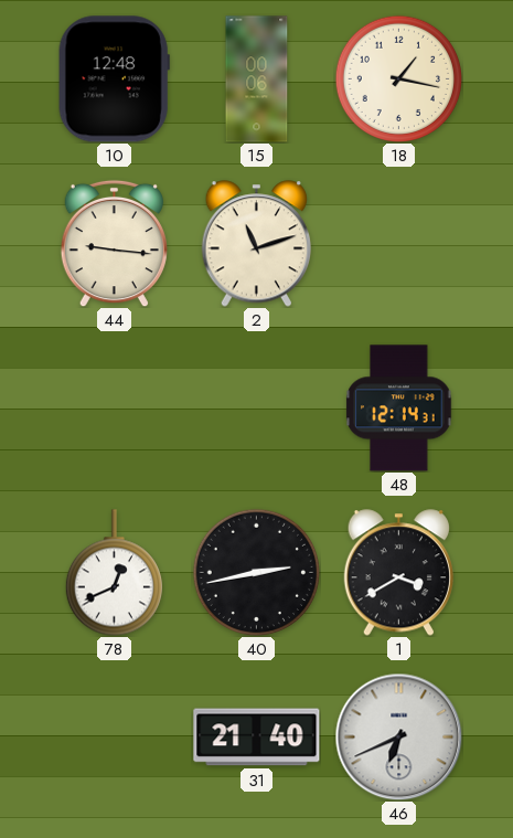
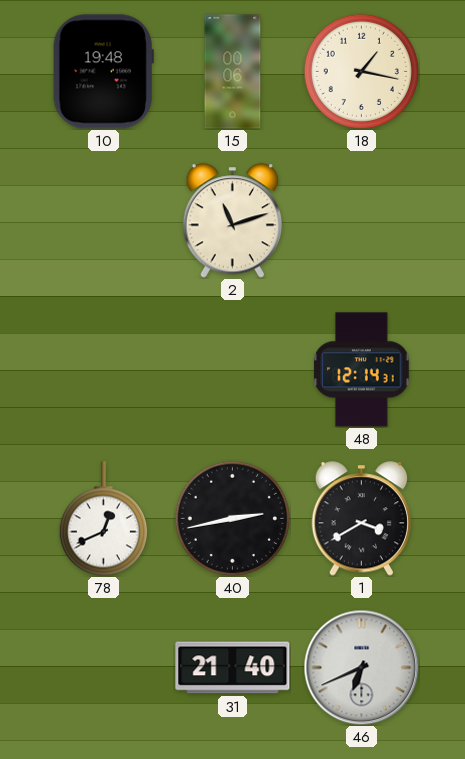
10: 12:48 -> 19:48 (103, 72)
44: 9:16 -> none (114, 243)
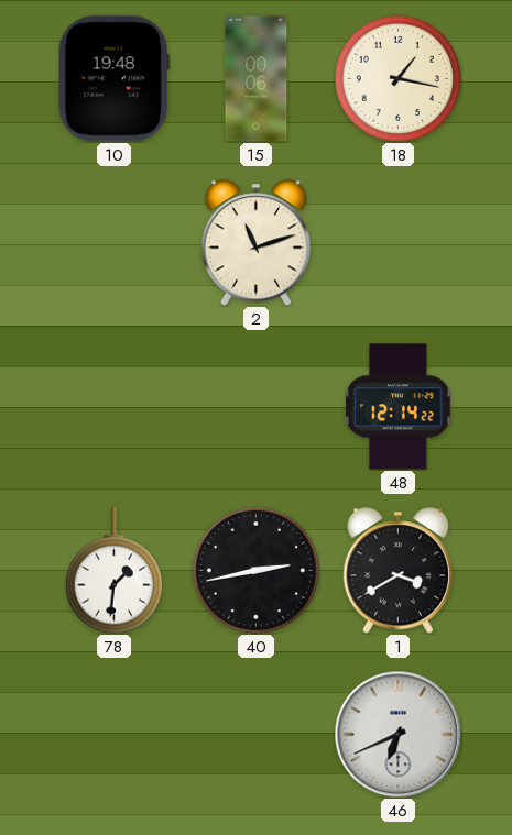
48: 12:14:31 -> 12:14:22 (399, 407)
78: 12:41 -> 1:31 (113, 571)
31: 21:40 -> none (233, 668)
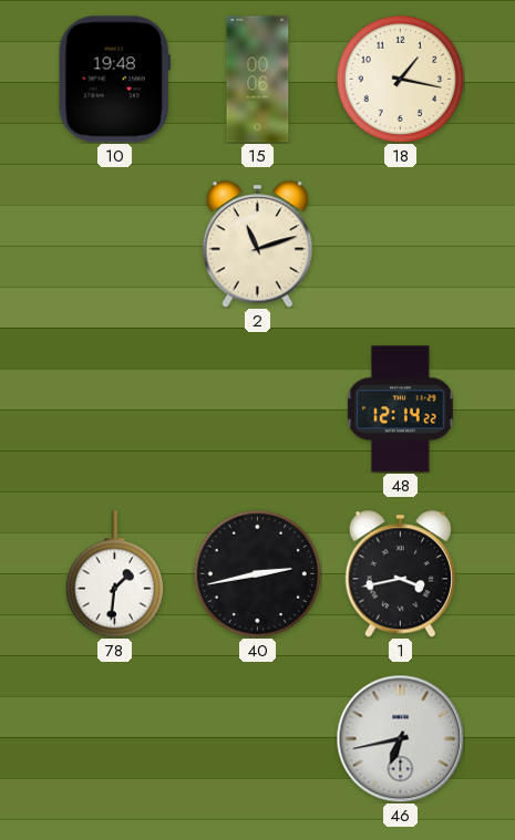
1: 3:40 -> 3:43 (400, 574)
46: 6:41 -> 6:43 (400, 738)
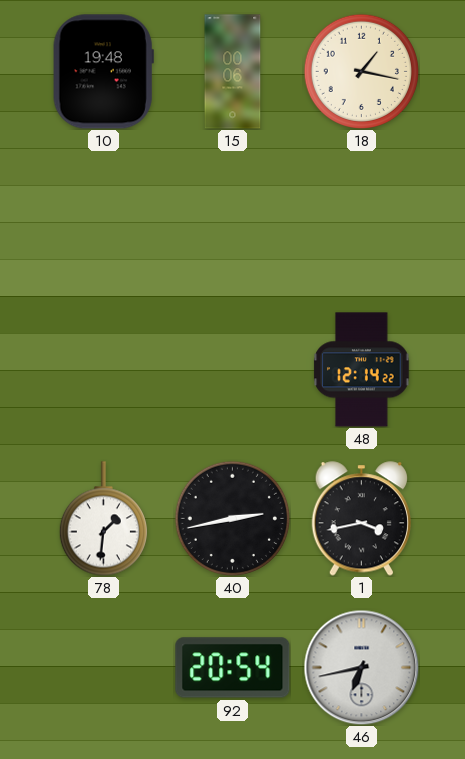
2: 11:12 -> none (257, 245)
92: none -> 20:54 (233, 668)
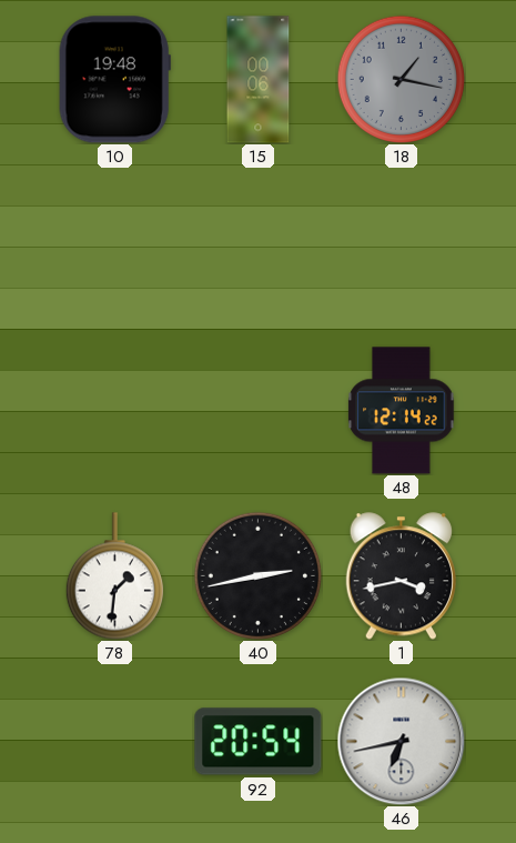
18 dial: cream -> grey (401, 79)
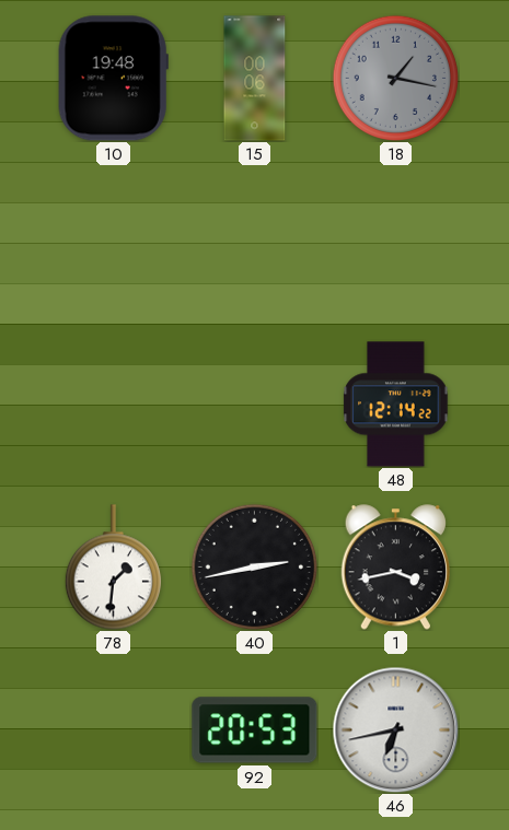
92: 20:54 -> 20:53 (255, 730)
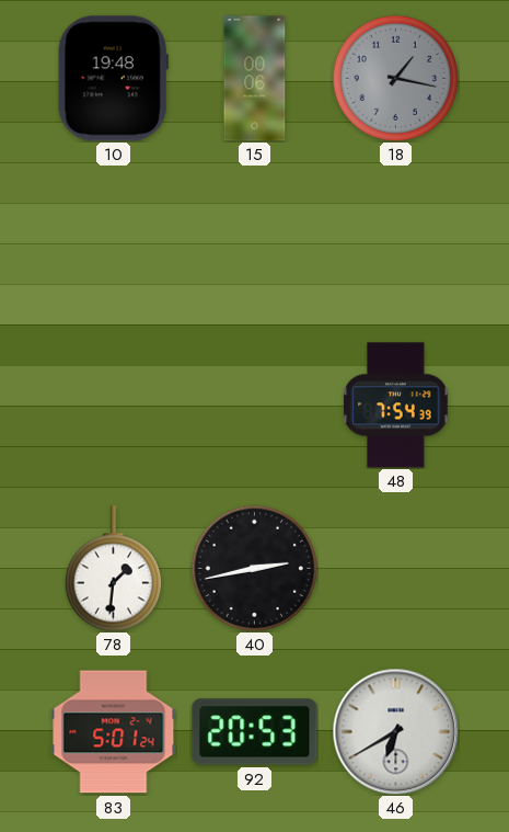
48: 12:14 -> 7:54 (396, 406)
1: 3:43 -> none (395, 568)
83: none -> 5:01 (114, 732)
46: 6:43 -> 6:40 (395, 731)
